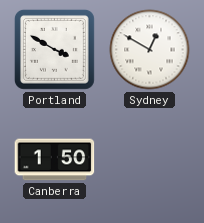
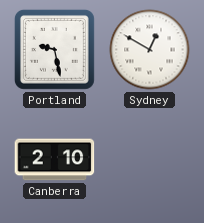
Portland: 3:50 -> 9:28 (54, 49)
Canberra: 1:50 -> 2:10 (55, 160)
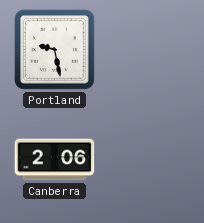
Sydney: 12:50 -> none (150, 50)
Canberra: 2:10 -> 2:06 (55, 160)
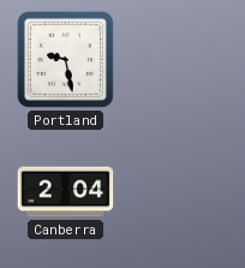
Canberra: 2:06 -> 2:04 (66, 192)
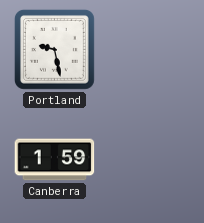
Canberra: 2:04 -> 1:59 (55, 160)
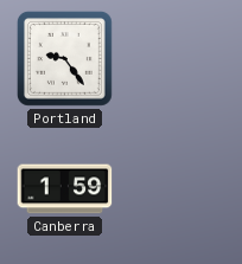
Portland: 9:28 -> 9:24 (64, 58)
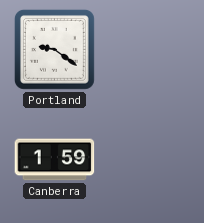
Portland: 9:24 -> 9:21 (54, 49)
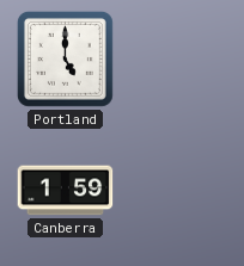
Portland: 9:21 -> 5:00 (65, 58)
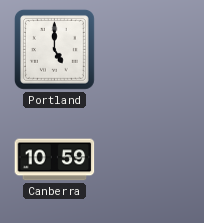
Canberra: 1:59 -> 10:59 (55, 160)
